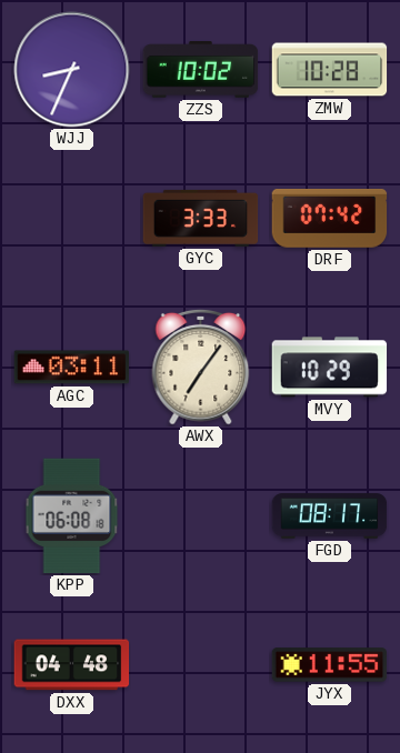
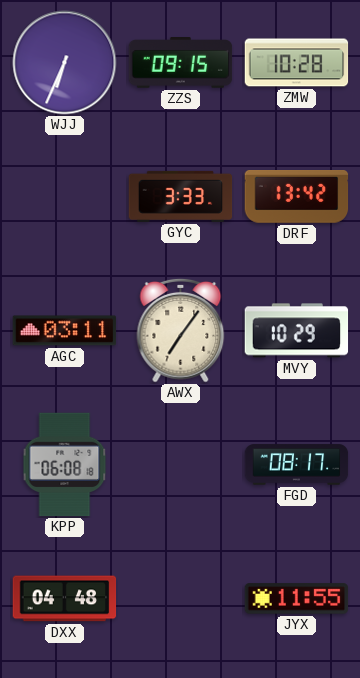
WJJ: 8:34 -> 6:34 (65, 63)
ZZS: 10:02 -> 09:15 (181, 63)
DRF: 07:42 -> 13:42 (297, 197)
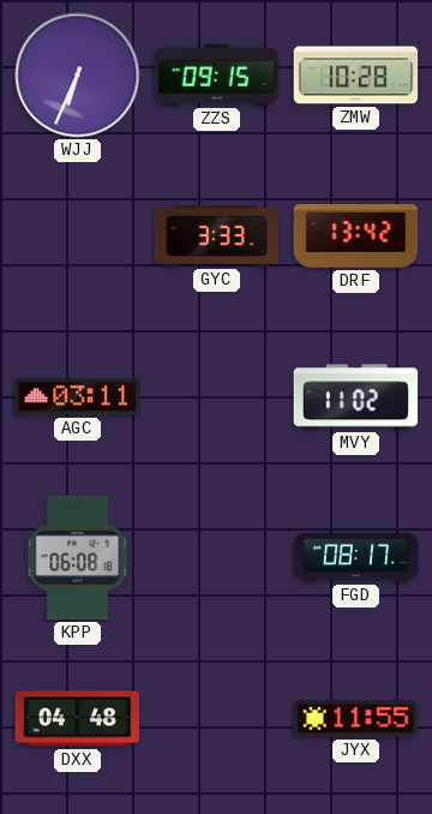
AWX: 7:06 -> none (181, 330)
MVY: 10:29 -> 11:02 (356, 397)
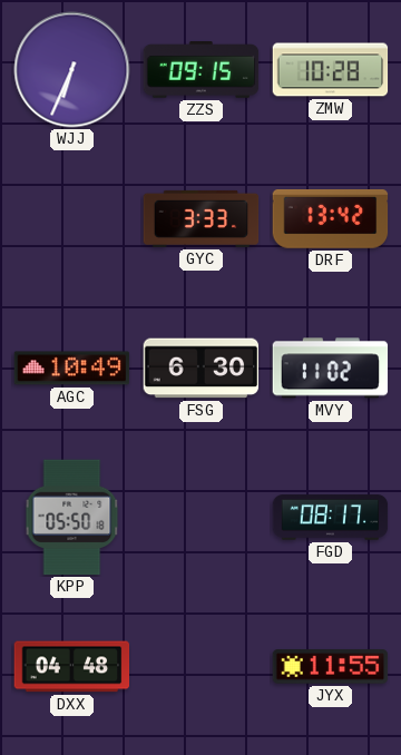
AGC: 03:11 -> 10:49 (72, 369)
FSG: none -> 6:30 (202, 369)
KPP: 06:08 -> 05:50 (72, 518)
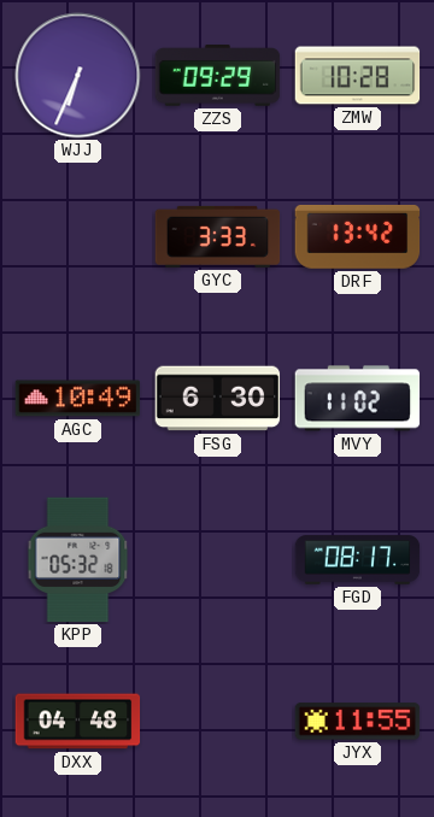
ZZS: 09:15 -> 09:29 (218, 76)
KPP: 05:50 -> 05:32 (78, 560)
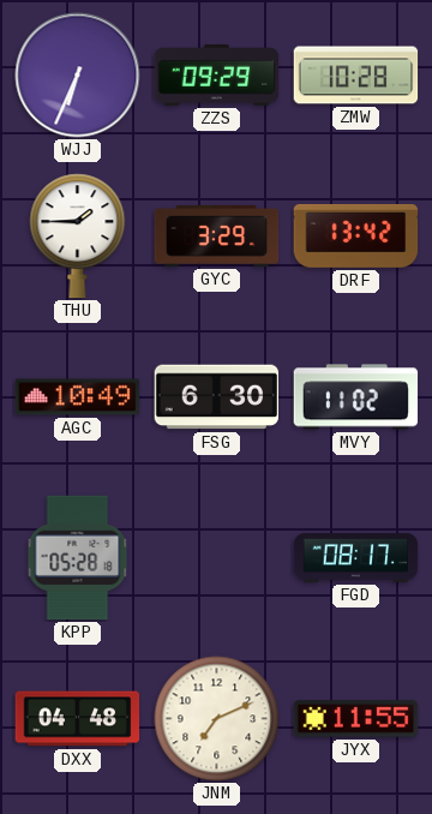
THU: none -> 1:45 (78, 237)
GYC: 3:33 -> 3:29 (217, 235)
KPP: 05:32 -> 05:28 (78, 558)
JNM: none -> 7:11 (217, 719)
